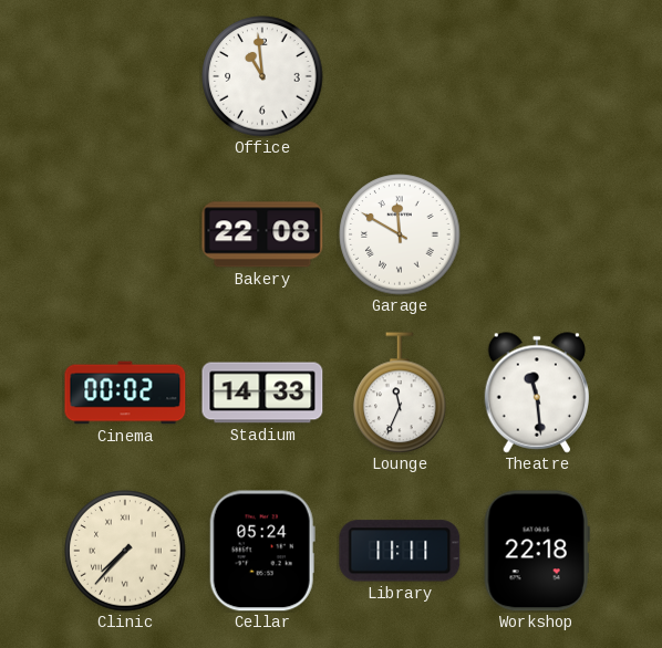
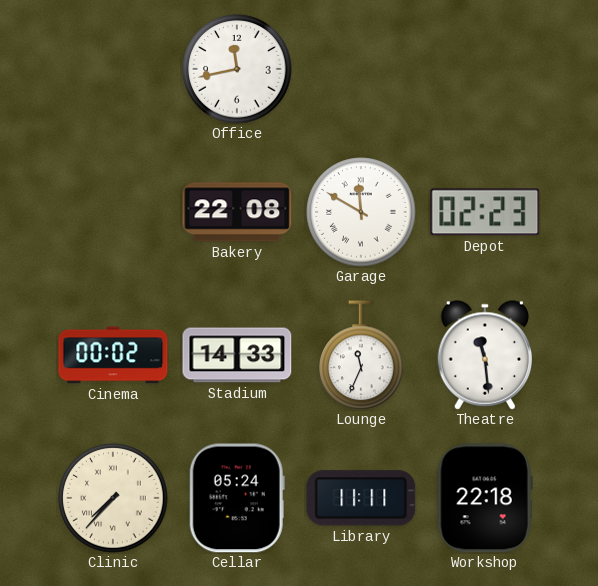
Office: 10:59 -> 11:43 (237, 69)
Depot: none -> 02:23 (485, 212)
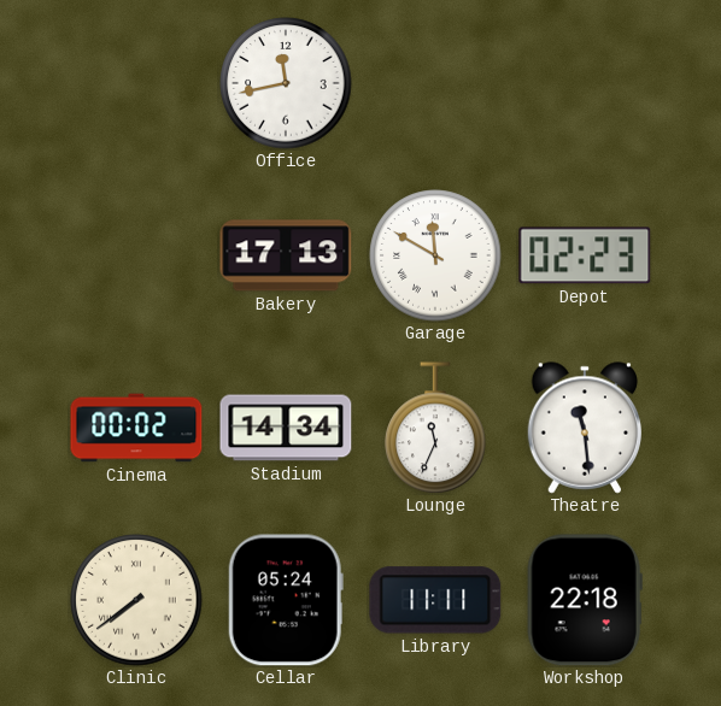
Bakery: 22:08 -> 17:13 (286, 255)
Stadium: 14:33 -> 14:34 (286, 428)
Clinic: 7:37 -> 7:39 (136, 600)
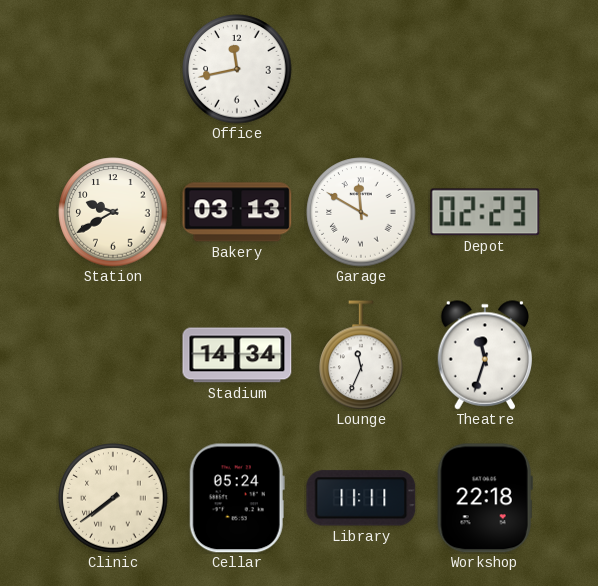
Station: none -> 9:40 (113, 212)
Bakery: 17:13 -> 03:13 (237, 212)
Cinema: 00:02 -> none (136, 428)
Theatre: 11:29 -> 11:33 (485, 355)
